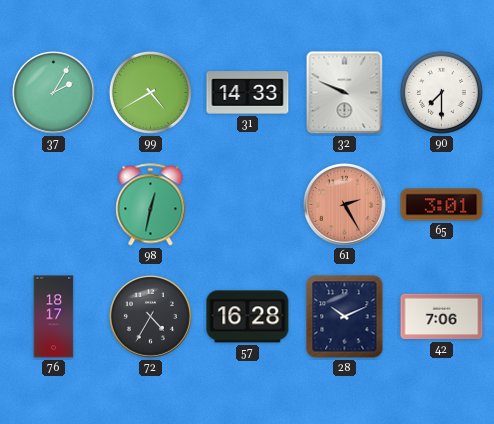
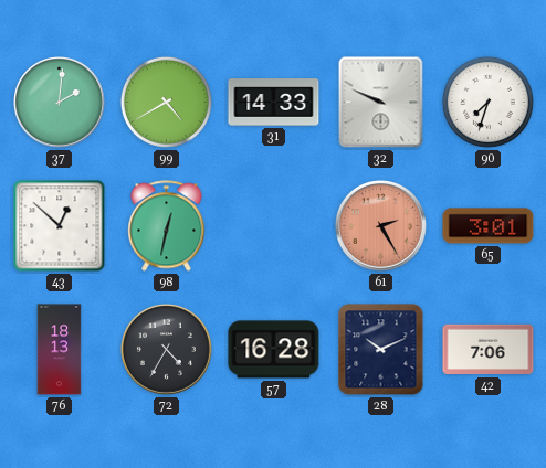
37: 2:05 -> 2:01 (60, 103)
90: 7:30 -> 7:33 (487, 102)
43: none -> 12:52 (60, 226)
76: 18:17 -> 18:13 (60, 350)
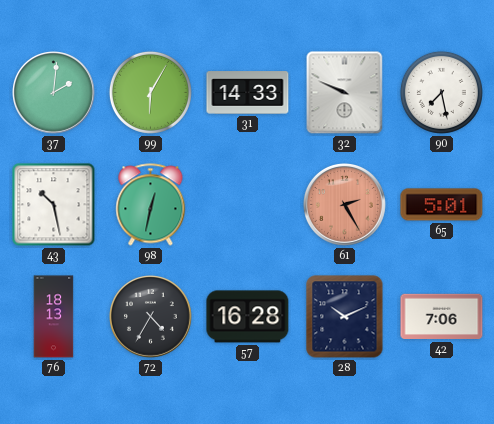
99: 4:40 -> 6:05 (150, 92)
90: 7:33 -> 7:28 (441, 92)
43: 12:52 -> 10:28 (54, 205)
65: 3:01 -> 5:01 (442, 205)
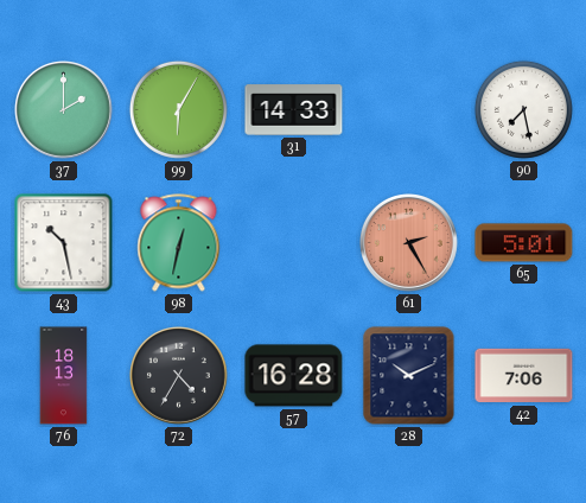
37: 2:01 -> 2:00 (64, 110)
32: 9:49 -> none (345, 93)
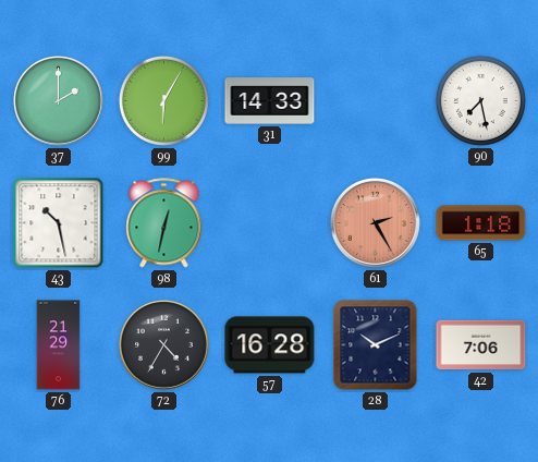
65: 5:01 -> 1:18 (481, 223)
76: 18:13 -> 21:29 (59, 345)
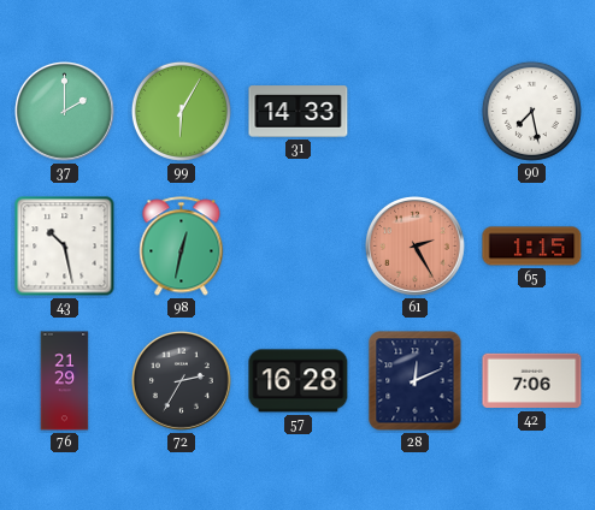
65: 1:18 -> 1:15 (532, 247)
72: 4:35 -> 2:35 (182, 381)
28: 10:11 -> 12:11 (416, 381)
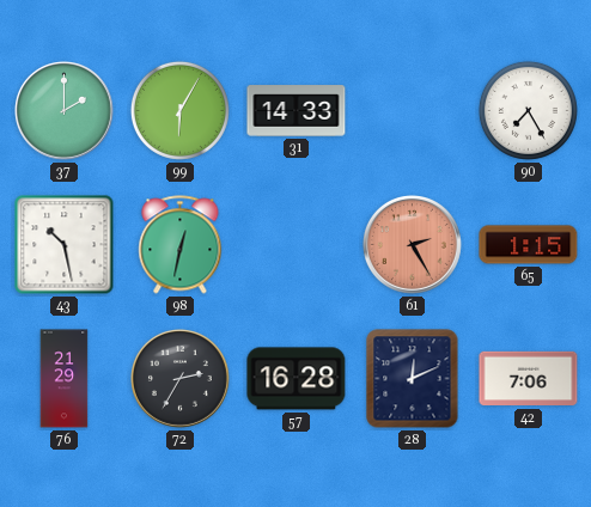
90: 7:28 -> 7:25 (528, 110)
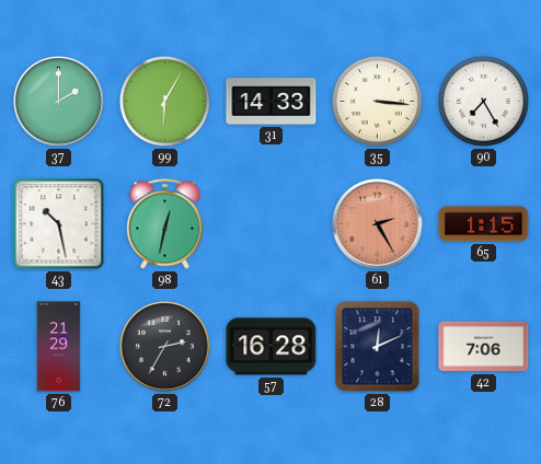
35: none -> 3:16 (377, 101)
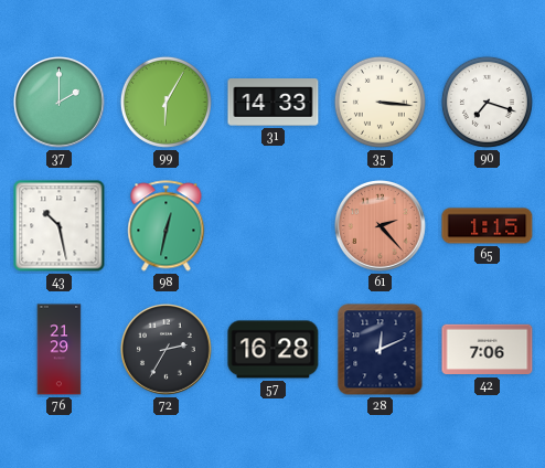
90: 7:25 -> 7:18 (487, 102)
61: 2:25 -> 2:23 (381, 226)
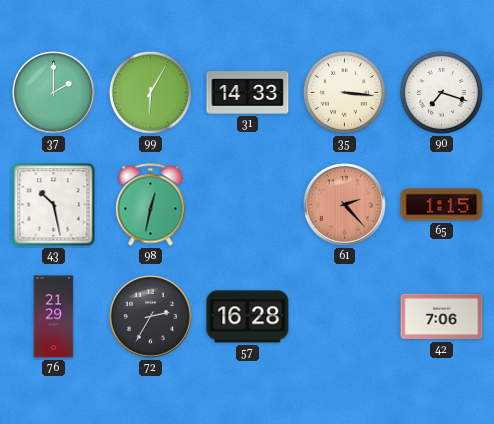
28: 12:11 -> none (381, 350)
